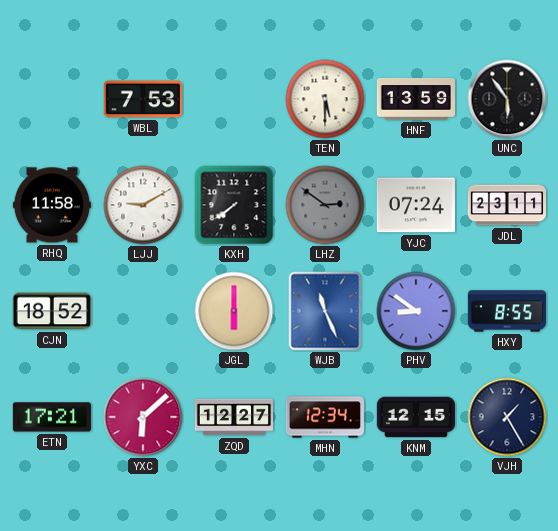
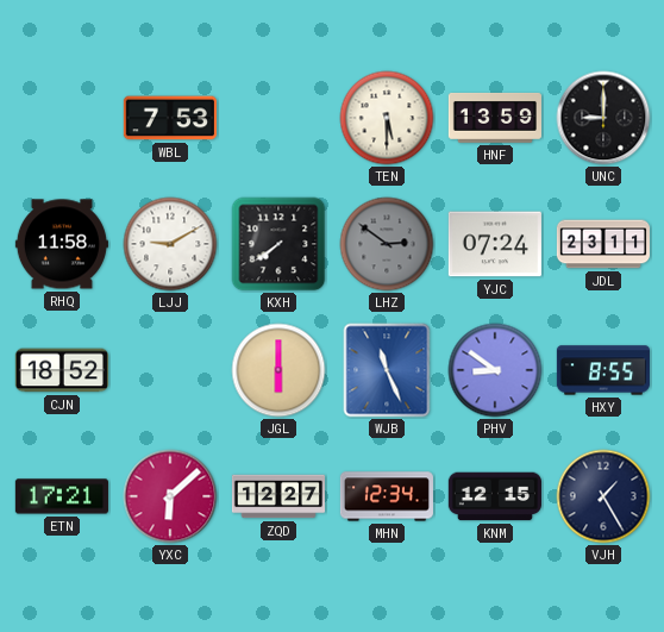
UNC: 5:54 -> 9:00 (603, 118)
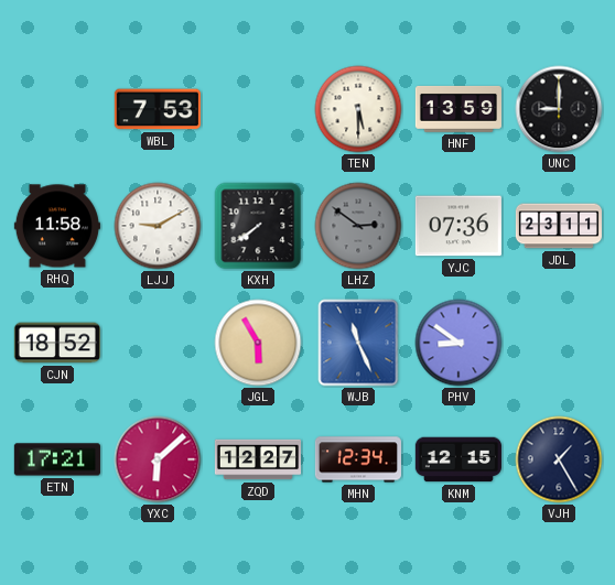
YJC: 07:24 -> 07:36 (458, 226)
JGL: 6:00 -> 5:55 (258, 343)
HXY: 8:55 -> none (603, 370)
